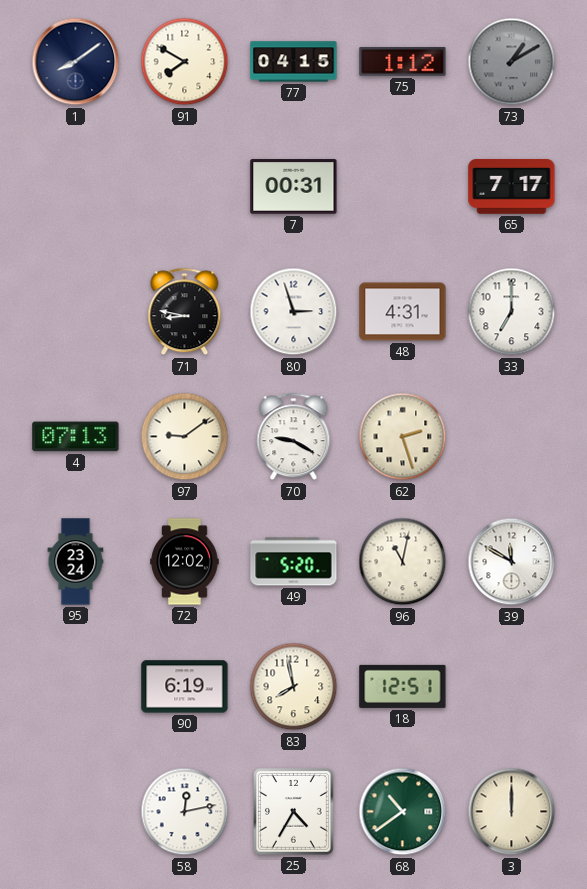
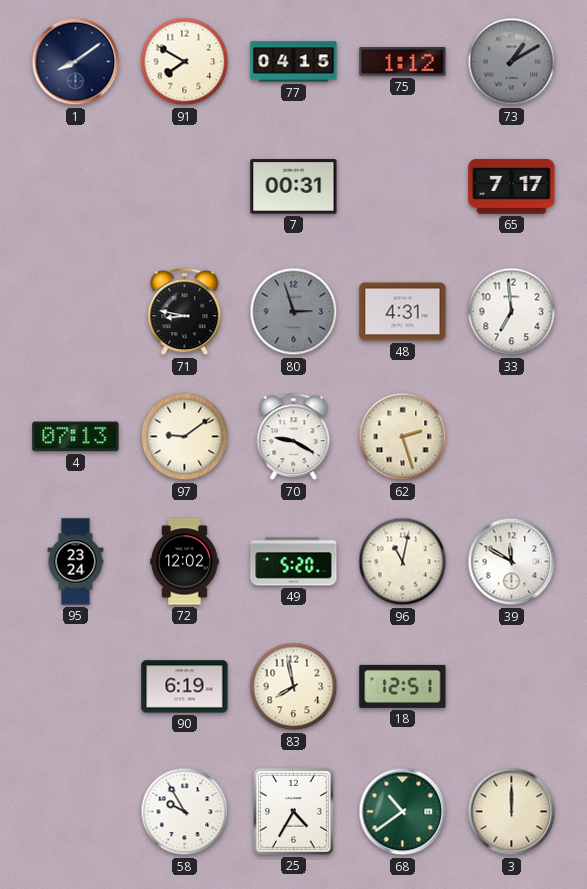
80 dial: white -> grey (294, 312)
33: 7:00 -> 6:59 (512, 312)
58: 12:13 -> 9:55 (185, 812)
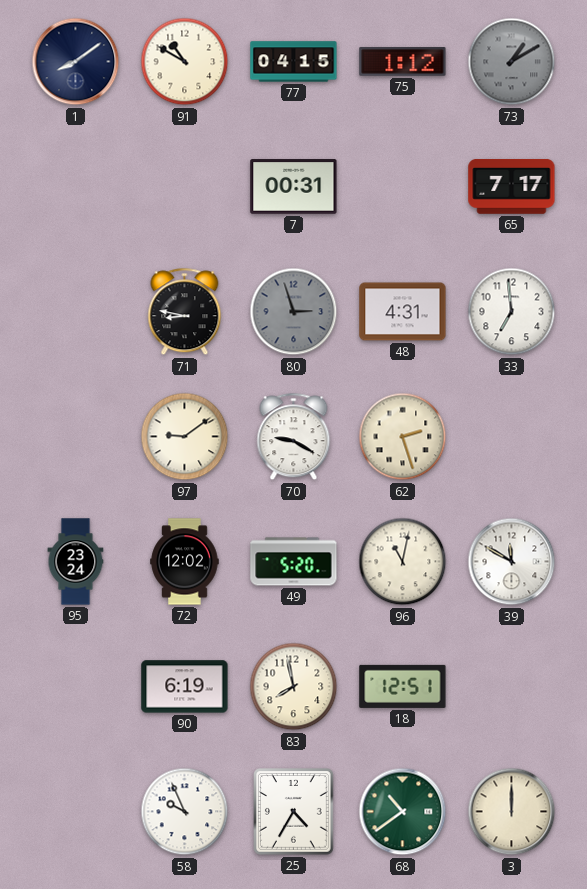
91: 7:50 -> 10:50 (185, 62)
4: 07:13 -> none (76, 437)
58: 9:55 -> 9:56 (185, 812)
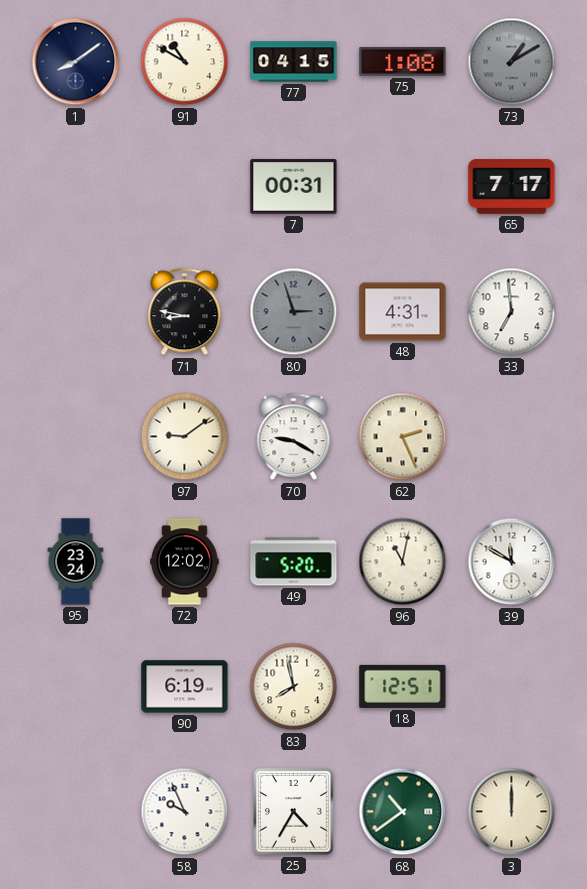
75: 1:12 -> 1:08 (403, 62)
62: 2:27 -> 2:26 (403, 437)
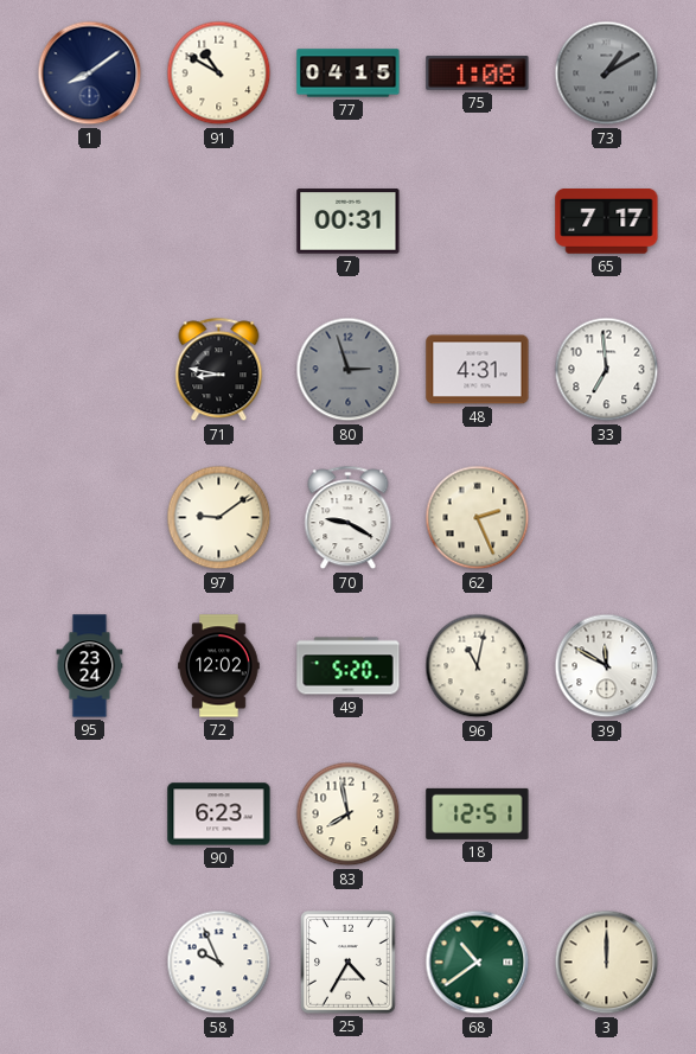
90: 6:19 -> 6:23 (219, 815)
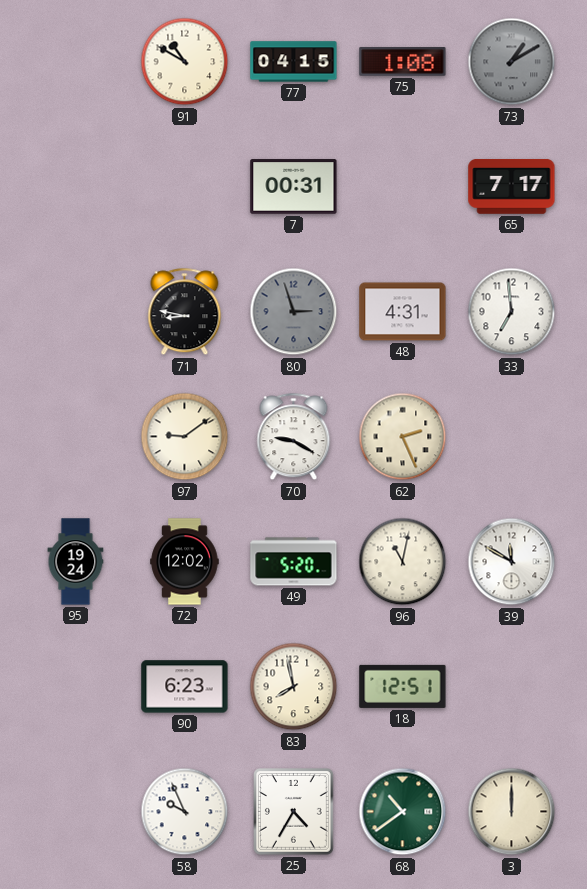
1: 8:09 -> none (90, 74)
95: 23:24 -> 19:24 (76, 562)
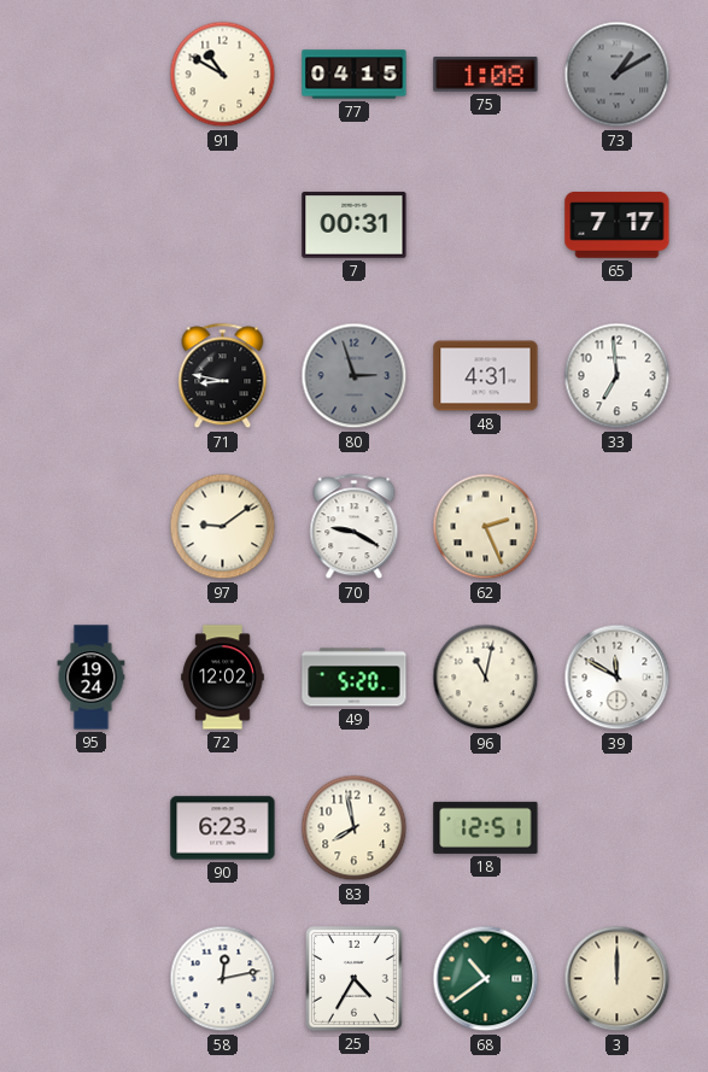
58: 9:56 -> 12:13 (223, 979)
